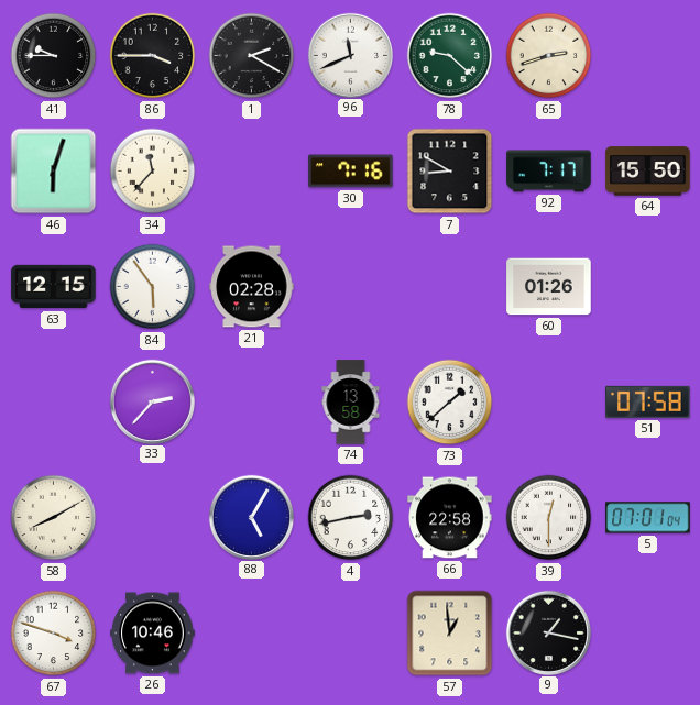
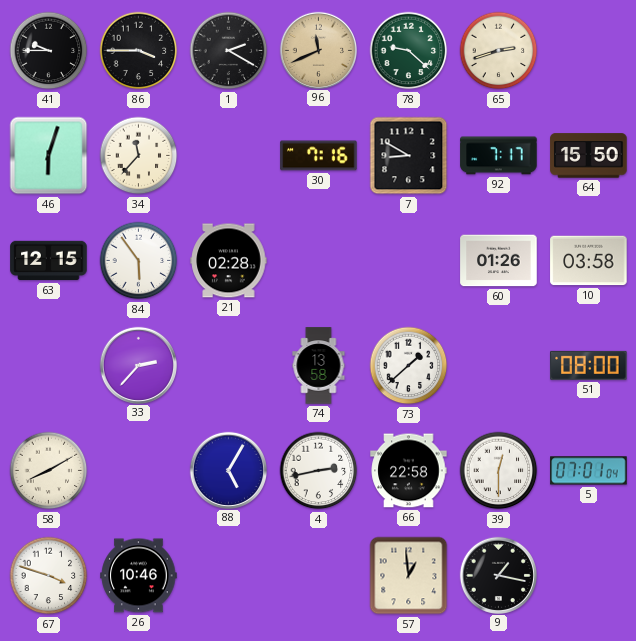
96 dial: white -> champagne (318, 50)
10: none -> 03:58 (589, 261)
51: 07:58 -> 08:00 (589, 365)
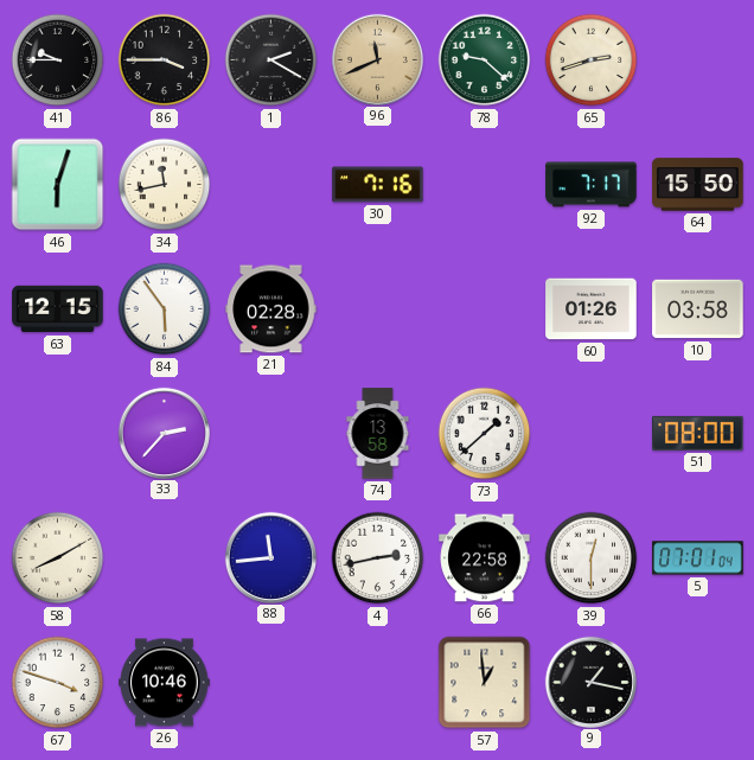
34: 11:37 -> 11:43 (165, 185)
7: 8:50 -> none (409, 156)
88: 5:05 -> 11:44 (270, 557)
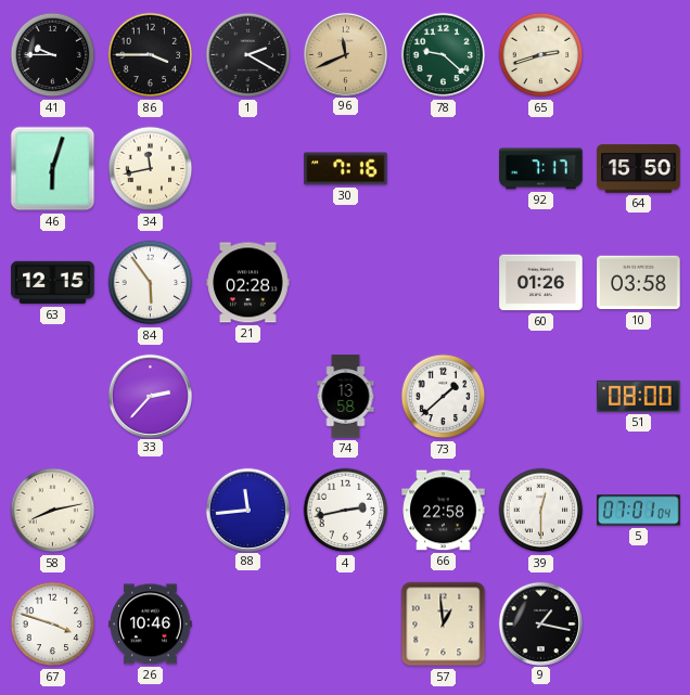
58: 8:10 -> 8:13 (53, 511)
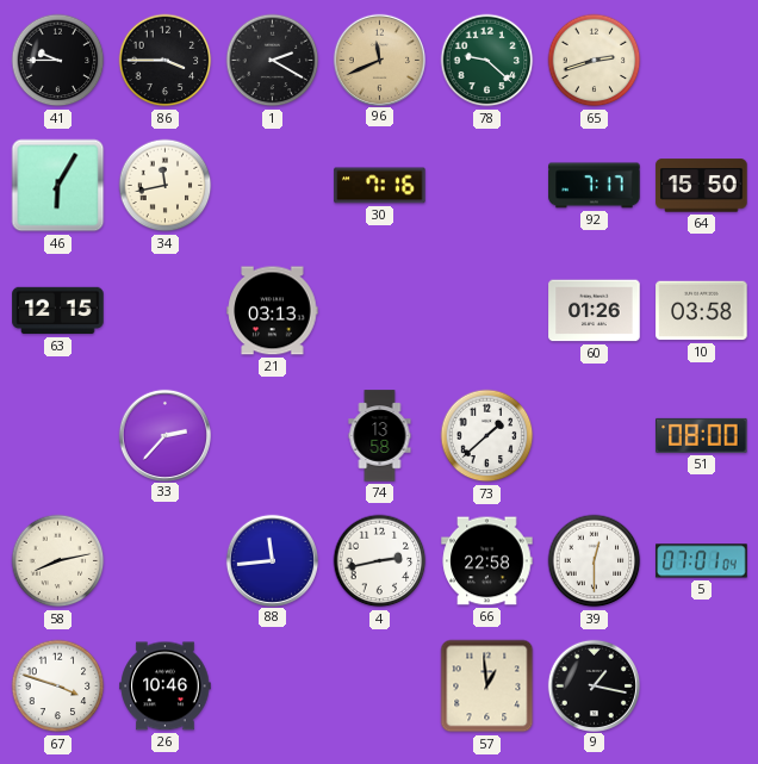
46: 6:03 -> 6:05 (58, 186)
84: 5:54 -> none (151, 283)
21: 02:28 -> 03:13 (273, 311)
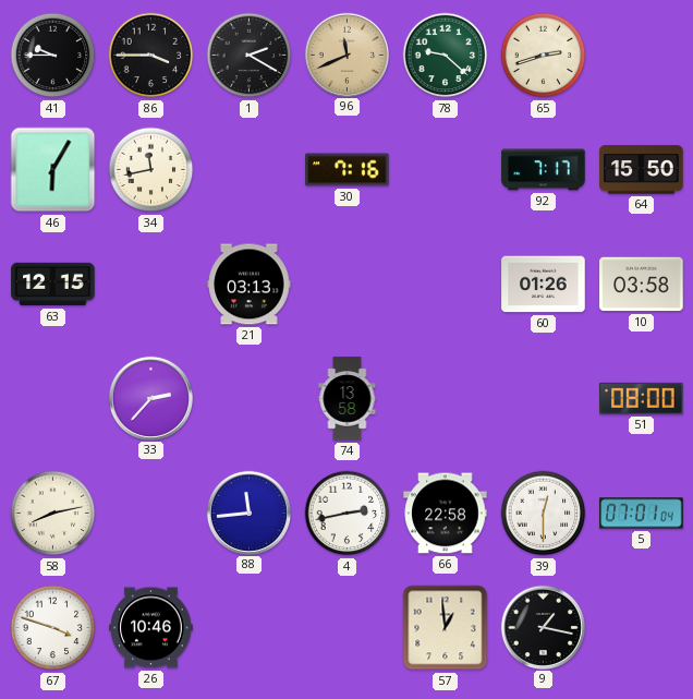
73: 1:38 -> none (487, 436)
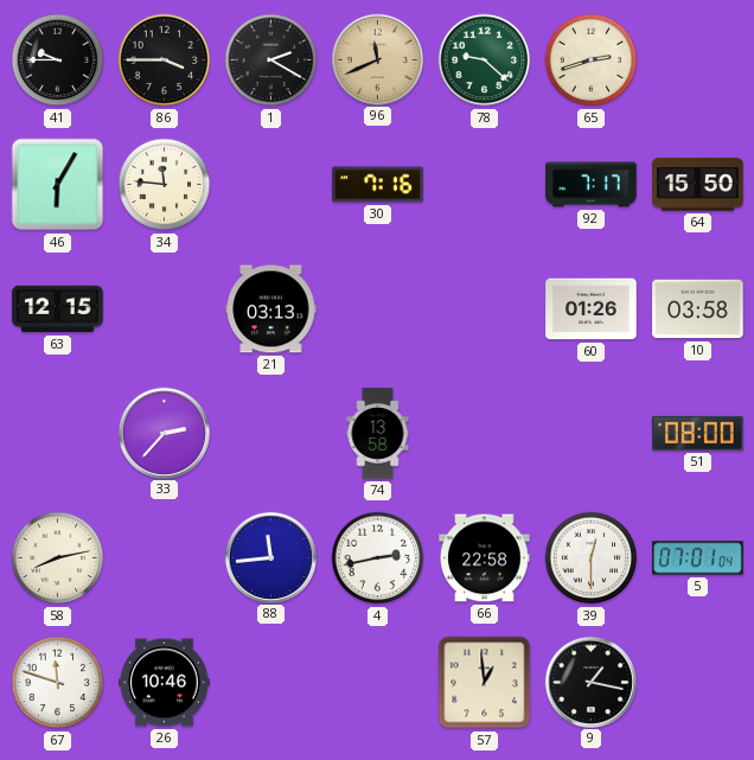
34: 11:43 -> 11:46 (165, 185)
67: 3:48 -> 11:48 (58, 683)
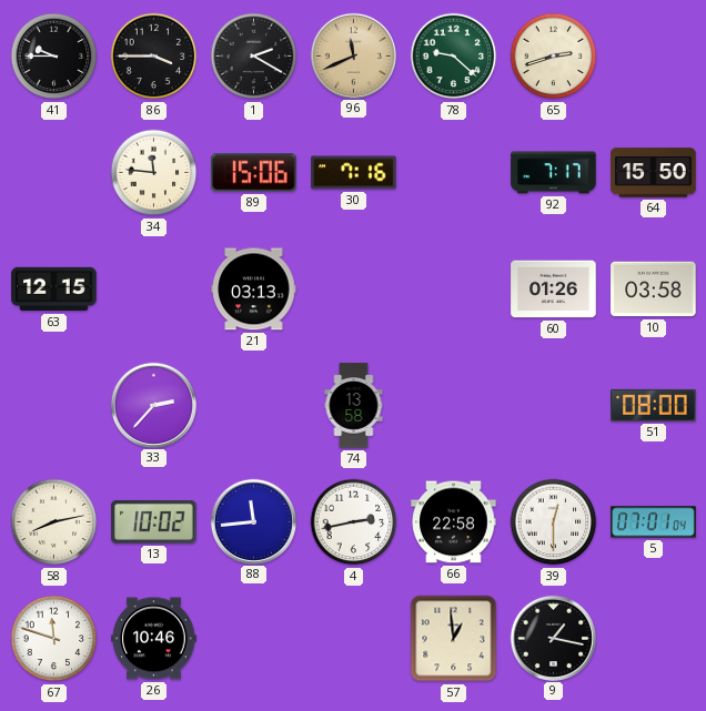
46: 6:05 -> none (58, 185)
89: none -> 15:06 (254, 173)
13: none -> 10:02 (154, 521)
